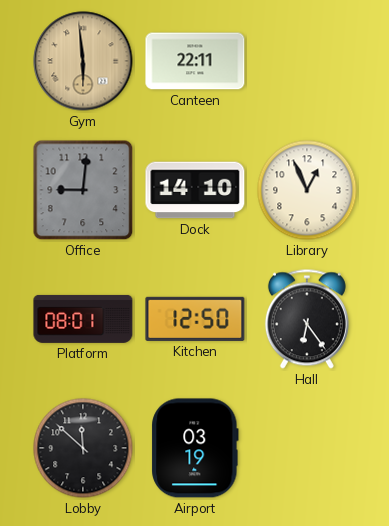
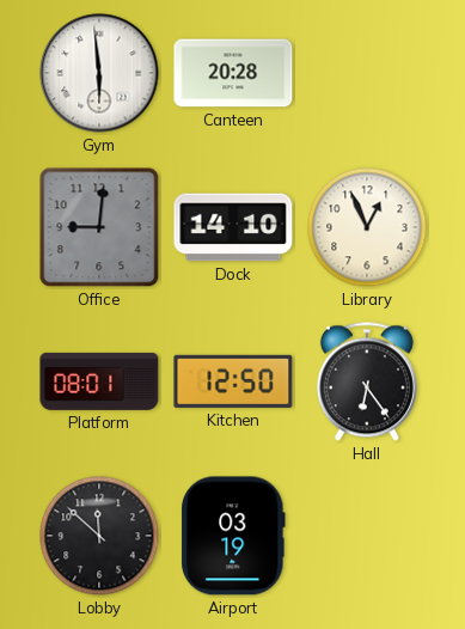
Gym dial: champagne -> white (99, 73)
Canteen: 22:11 -> 20:28 (233, 73)
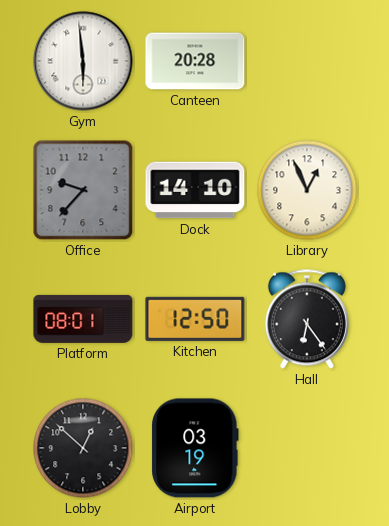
Office: 9:01 -> 9:37 (83, 190)
Lobby: 11:52 -> 12:52 (83, 448)
